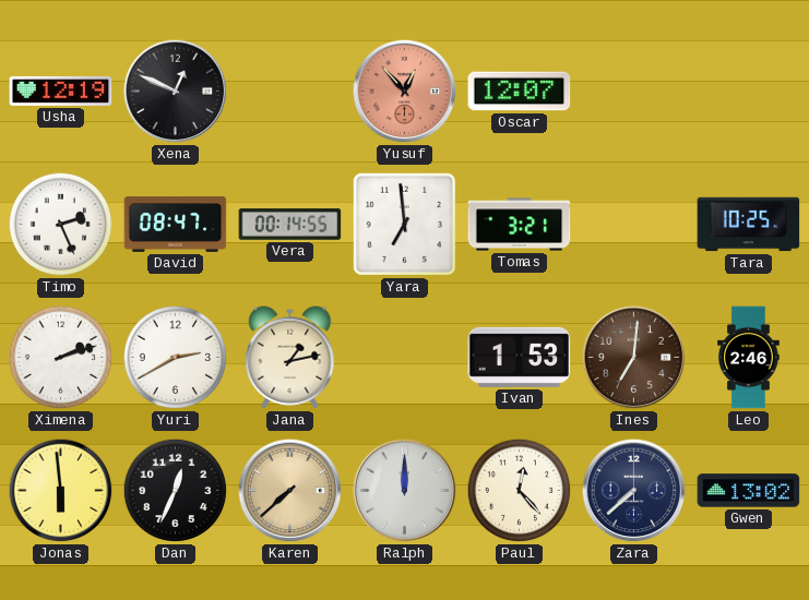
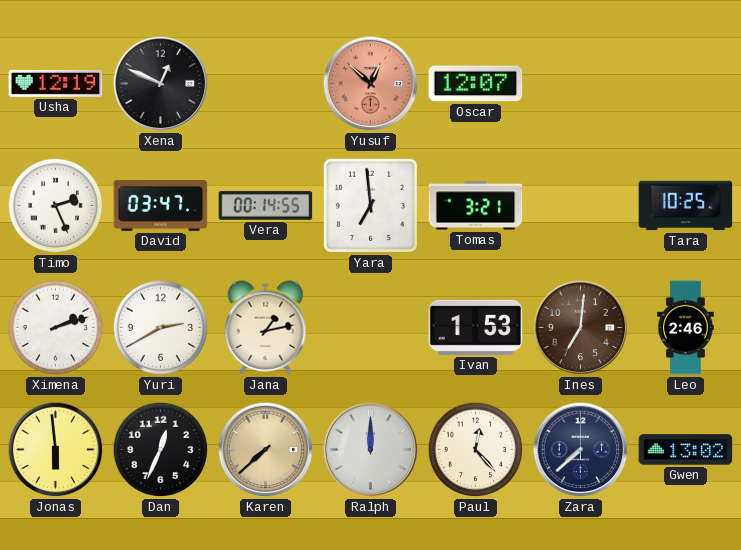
Yusuf: 12:53 -> 12:52 (371, 84)
David: 08:47 -> 03:47 (161, 206)
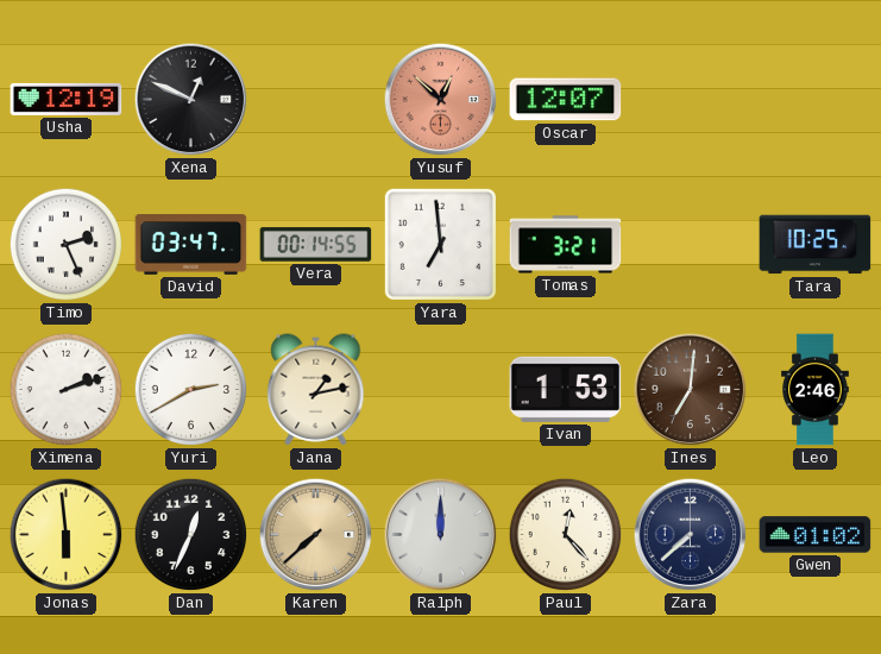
Gwen: 13:02 -> 01:02 (816, 535)
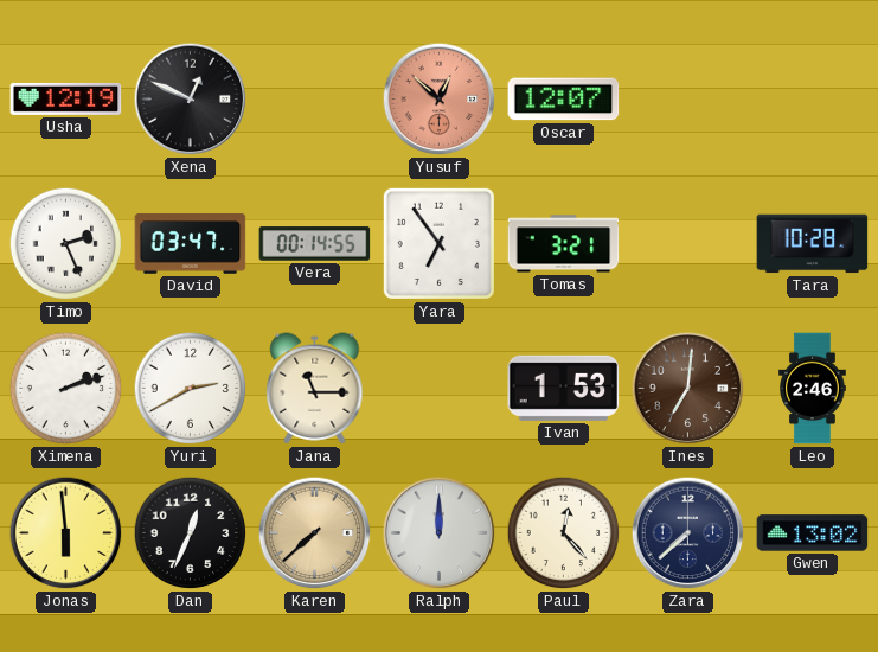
Yara: 6:59 -> 6:54 (438, 243)
Tara: 10:25 -> 10:28 (813, 244)
Jana: 1:13 -> 11:15 (315, 389)
Gwen: 01:02 -> 13:02 (813, 533)
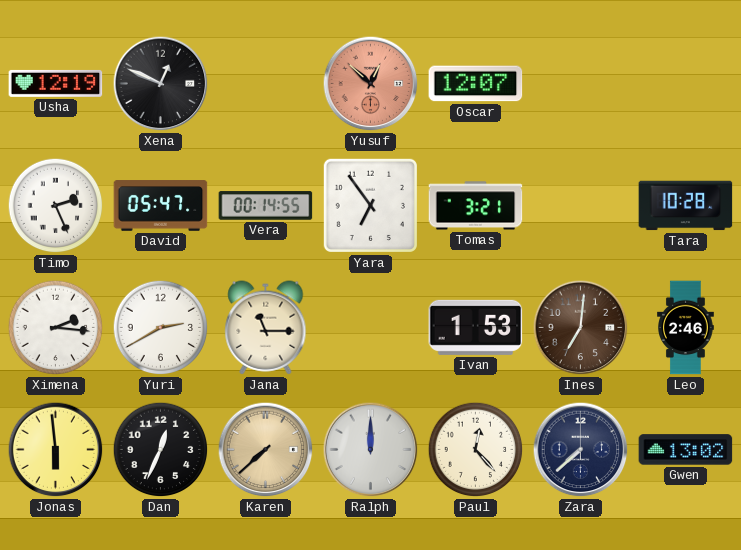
David: 03:47 -> 05:47 (161, 206)
Ximena: 2:12 -> 2:16 (56, 328)
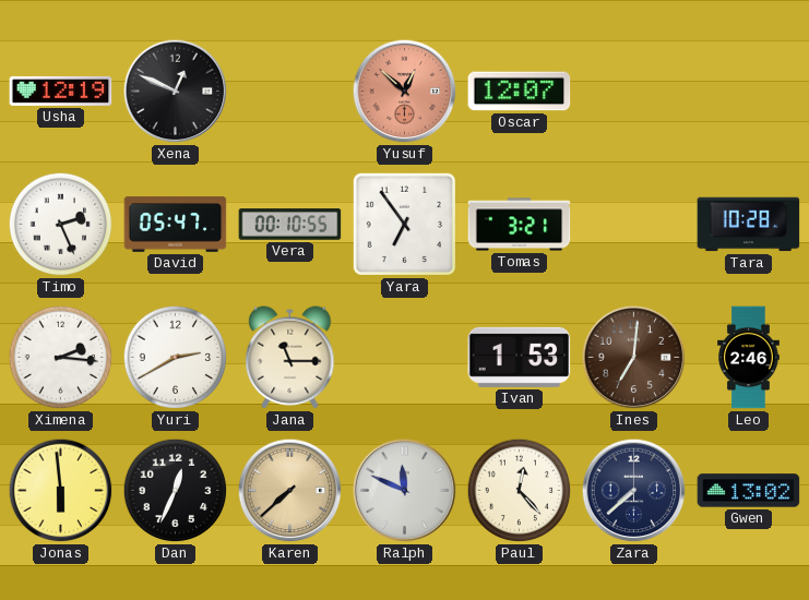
Vera: 00:14 -> 00:10 (290, 225)
Ralph: 12:00 -> 11:49 (405, 491)
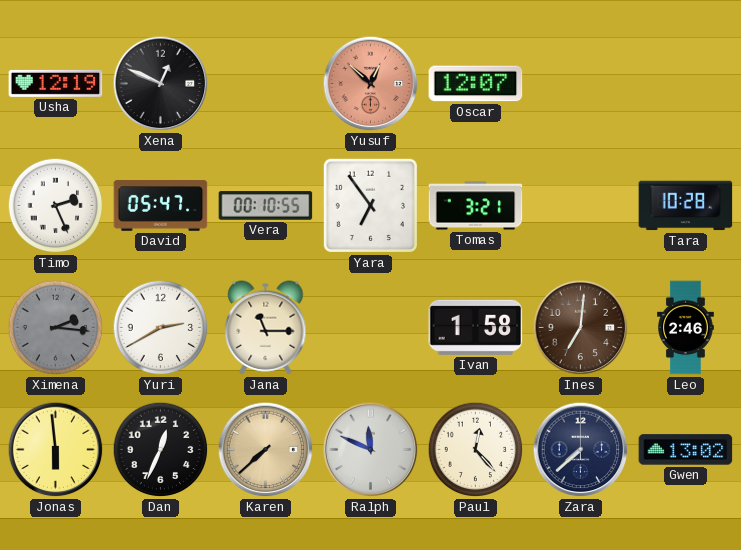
Ximena dial: white -> grey (56, 328)
Ivan: 1:53 -> 1:58 (476, 327)
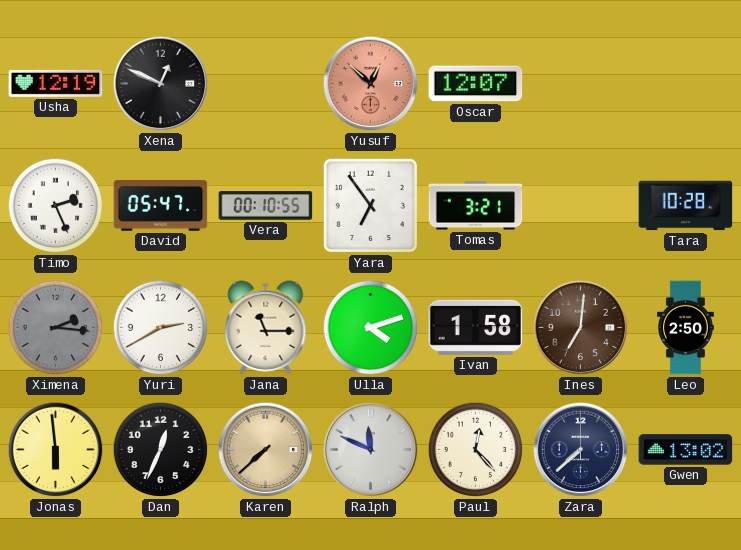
Ulla: none -> 4:12 (371, 328)
Leo: 2:46 -> 2:50 (686, 328)
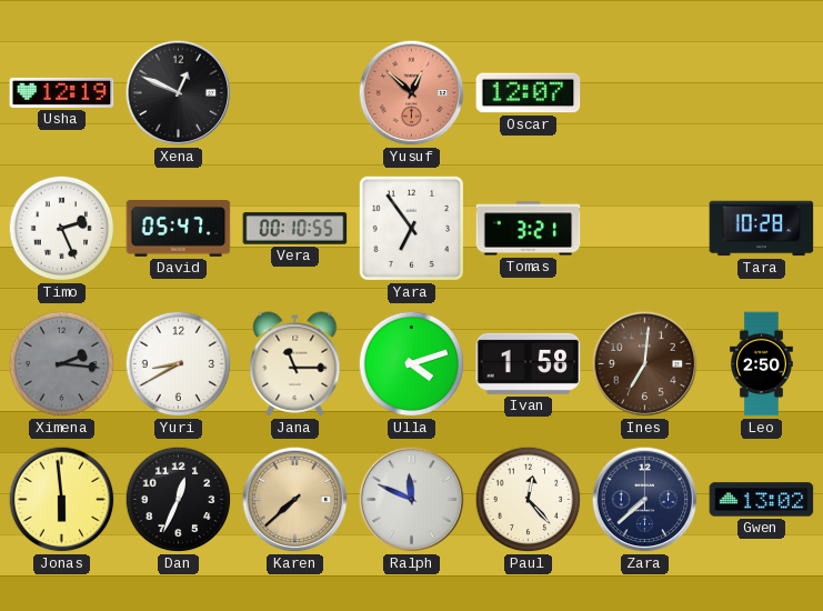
Yuri: 2:40 -> 8:40 (179, 364)
